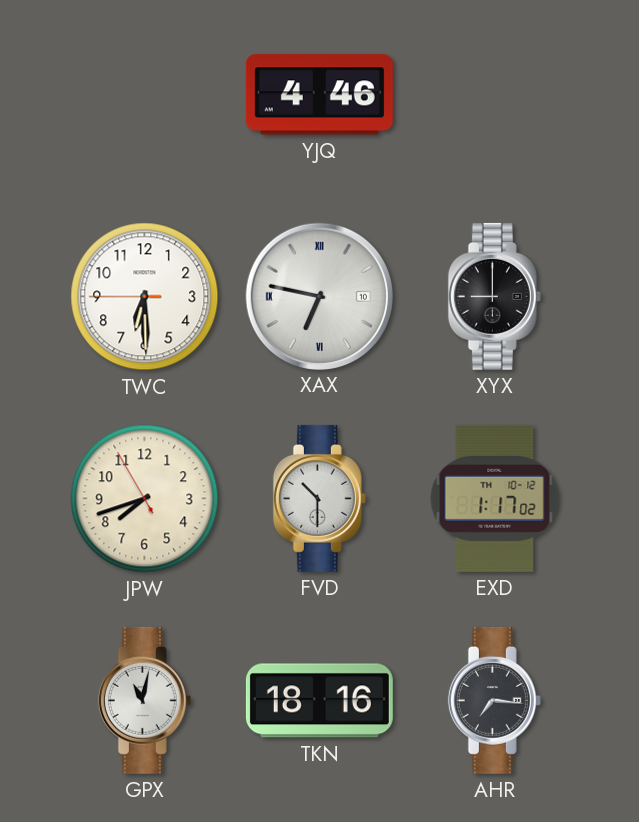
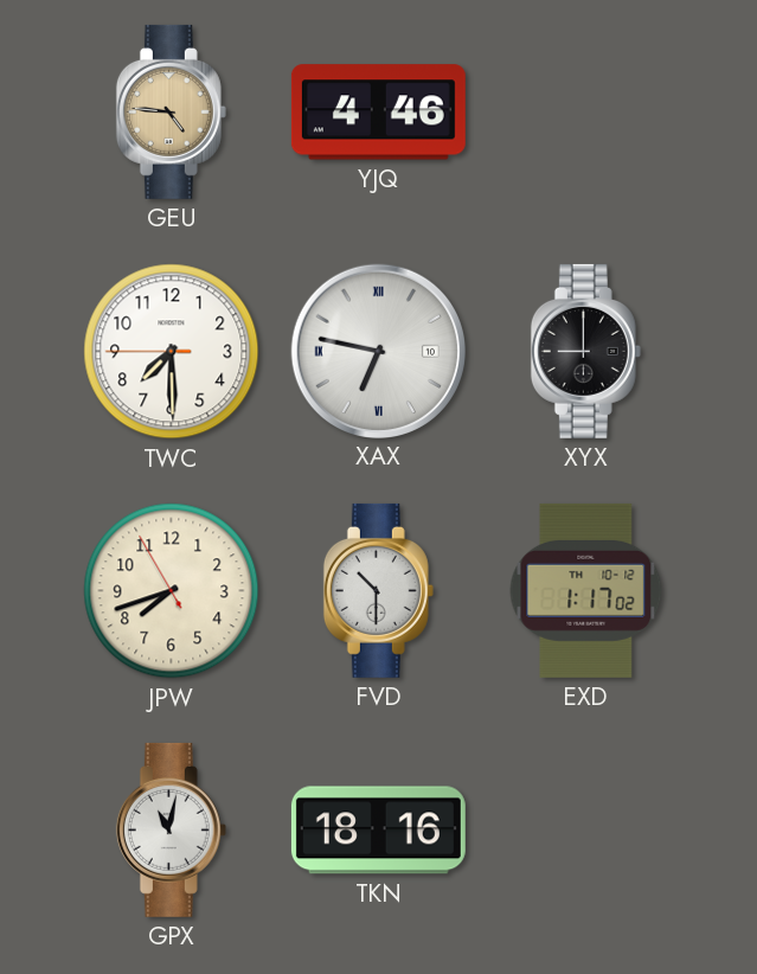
GEU: none -> 4:46 (171, 111)
TWC: 6:29 -> 7:29 (172, 352)
AHR: 7:16 -> none (494, 700)
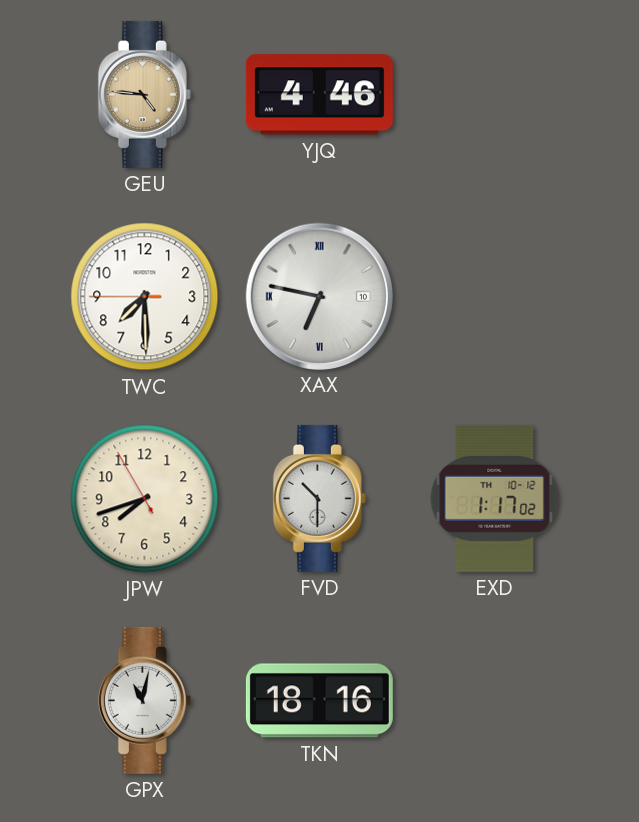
XYX: 9:00 -> none (585, 351)
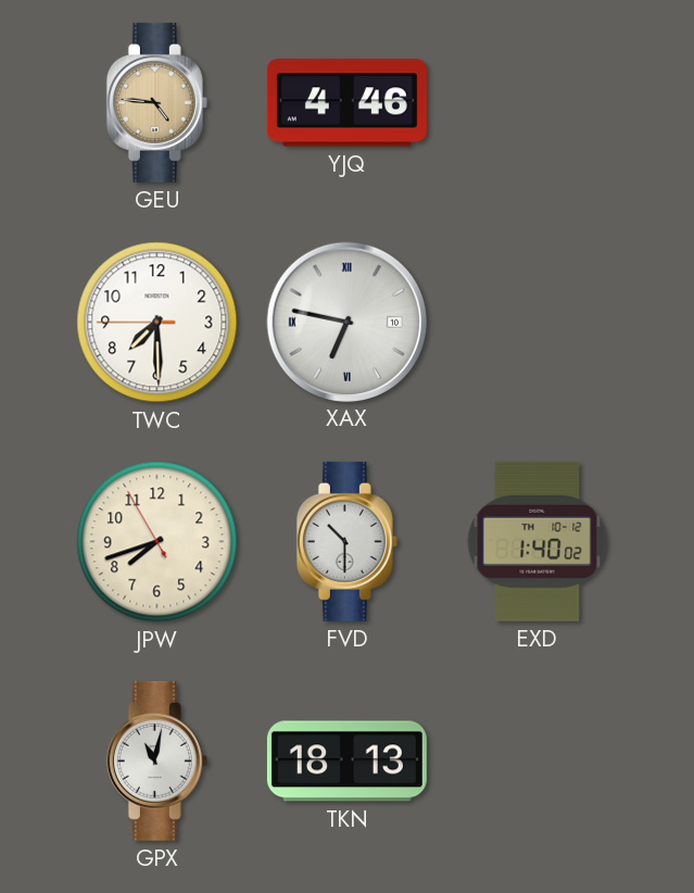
EXD: 1:17 -> 1:40 (538, 541)
TKN: 18:16 -> 18:13 (346, 762)
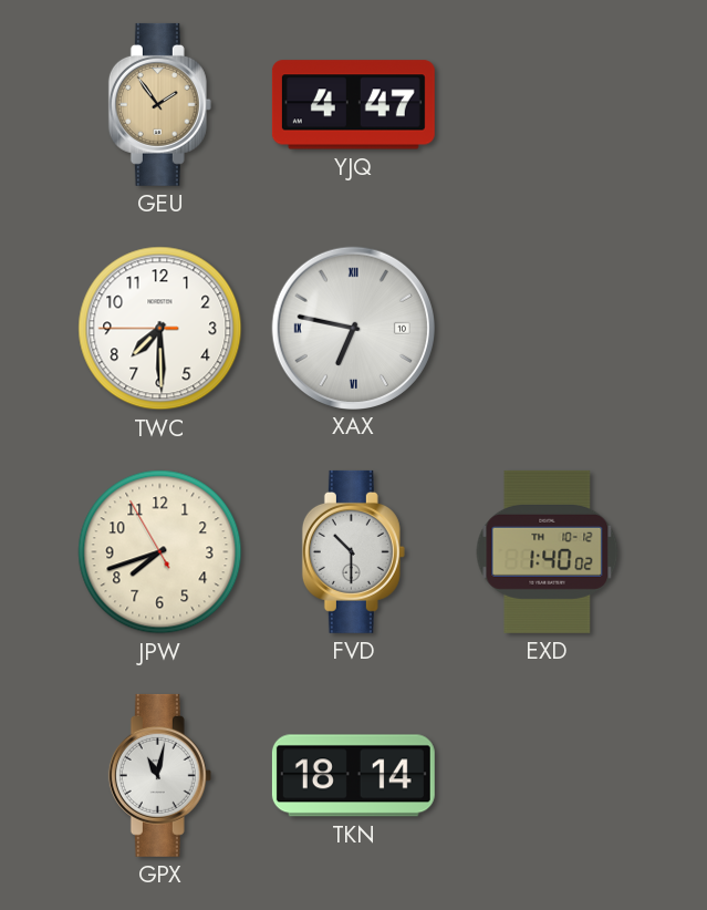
GEU: 4:46 -> 1:54 (159, 104)
YJQ: 4:46 -> 4:47 (353, 105)
TKN: 18:13 -> 18:14 (353, 776)
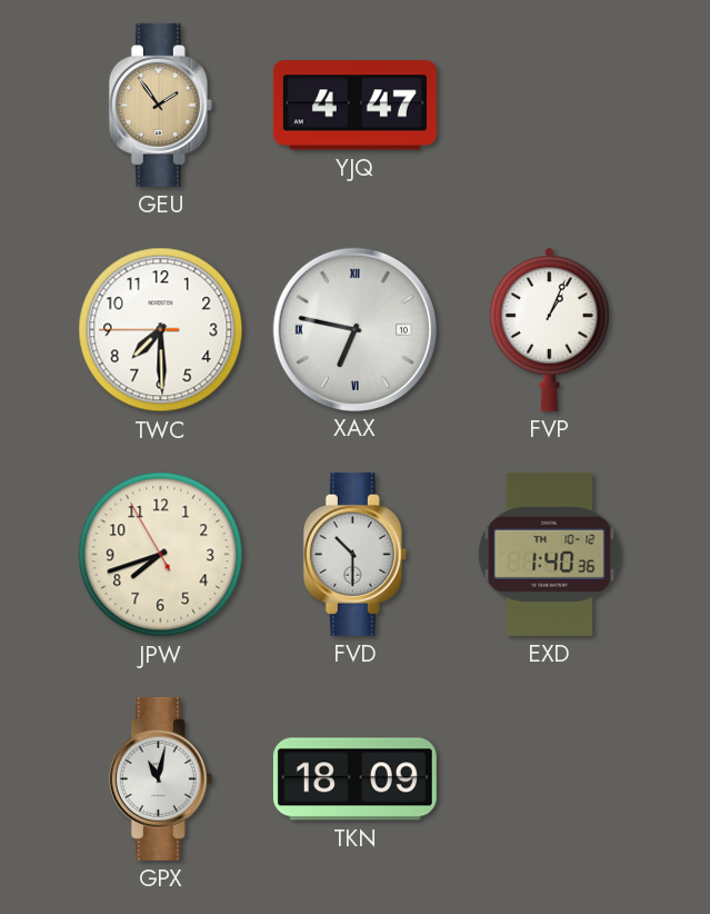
FVP: none -> 1:04 (550, 329)
EXD: 1:40:02 -> 1:40:36 (550, 554)
TKN: 18:14 -> 18:09 (354, 779)
